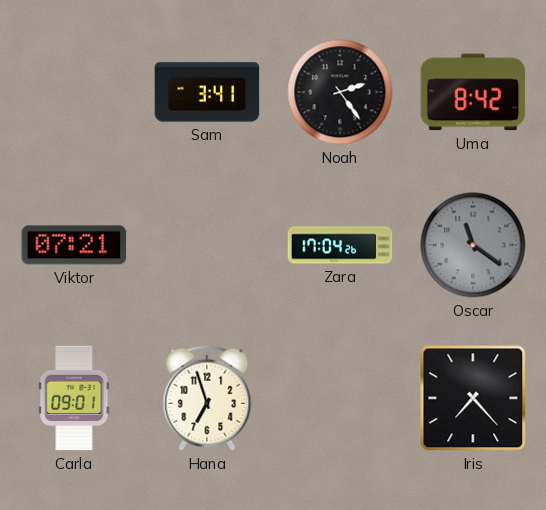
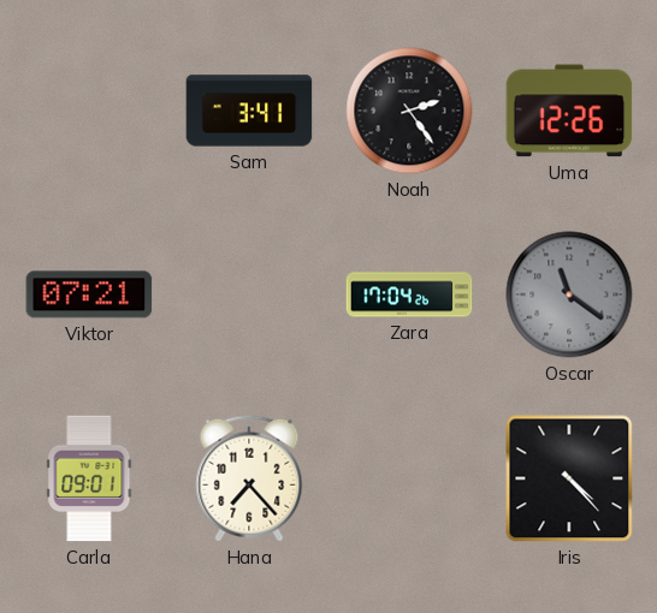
Uma: 8:42 -> 12:26 (569, 111)
Hana: 6:57 -> 7:23 (249, 478)
Iris: 7:23 -> 4:23 (569, 478)
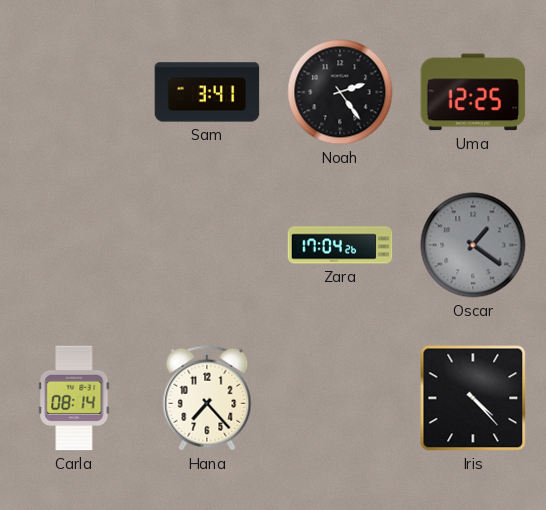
Uma: 12:26 -> 12:25 (473, 92)
Viktor: 07:21 -> none (89, 294)
Oscar: 11:21 -> 1:21 (473, 245)
Carla: 09:01 -> 08:14 (74, 398)
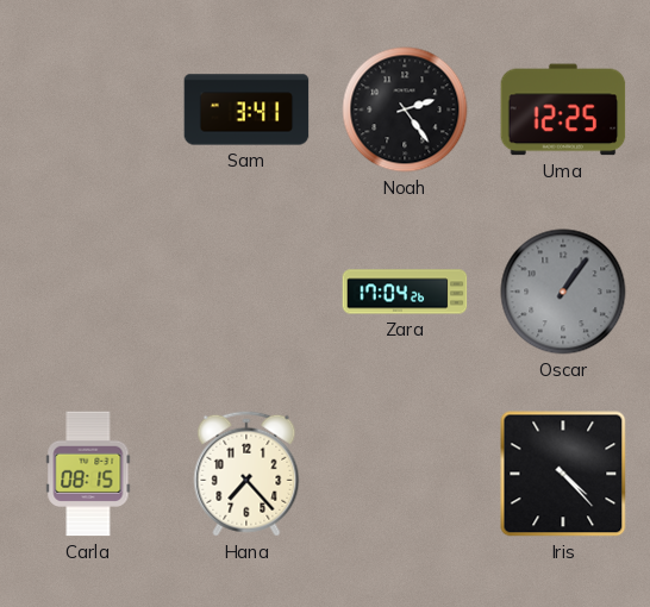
Oscar: 1:21 -> 1:06 (563, 292)
Carla: 08:14 -> 08:15 (88, 474)
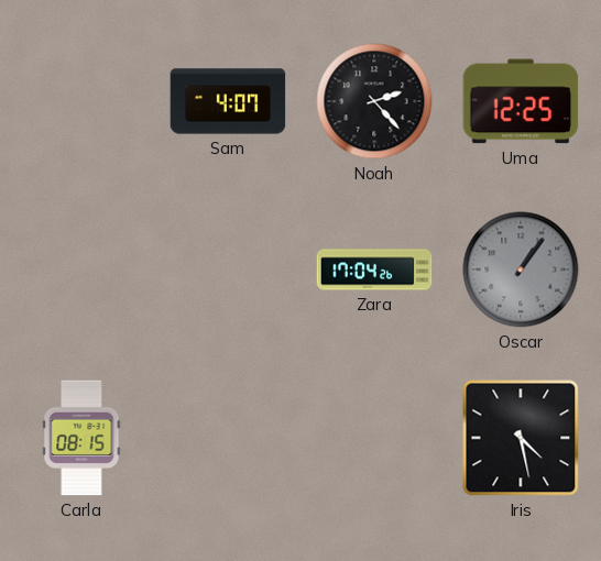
Sam: 3:41 -> 4:07 (228, 101)
Noah: 2:24 -> 2:23 (374, 101)
Hana: 7:23 -> none (246, 474)
Iris: 4:23 -> 4:28 (521, 438)
